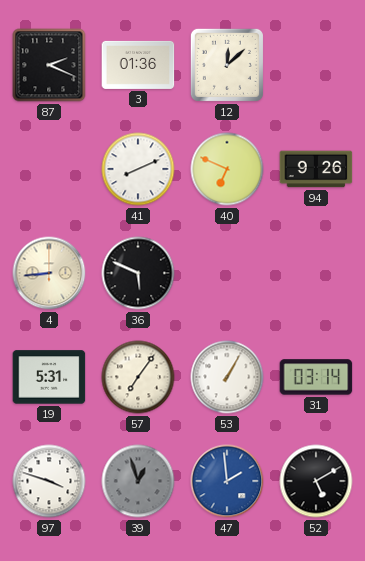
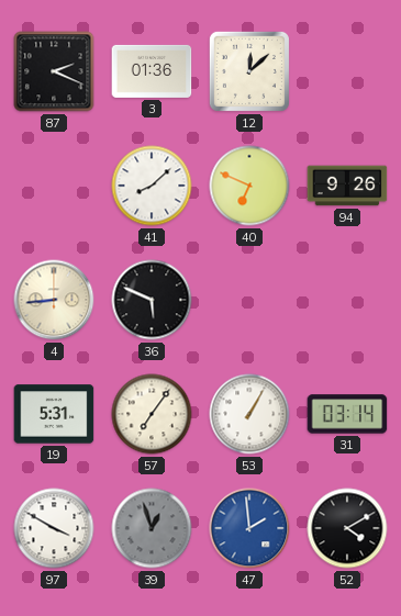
41: 8:11 -> 8:08 (152, 186)
97: 3:48 -> 3:50 (54, 528)
52: 5:10 -> 4:10 (347, 528)
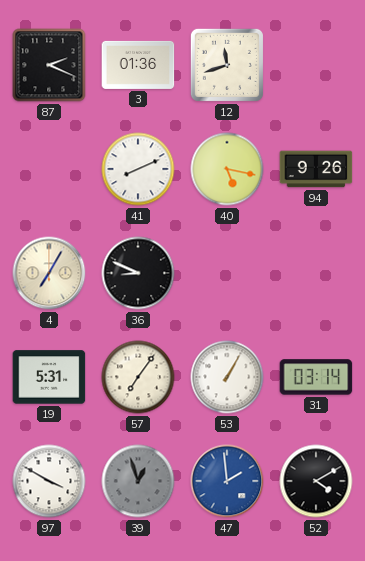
12: 12:08 -> 11:42 (227, 65)
41: 8:08 -> 8:11 (138, 169)
40: 6:49 -> 5:17 (227, 169)
4: 8:44 -> 7:05 (49, 273)
36: 5:49 -> 8:49 (138, 273)
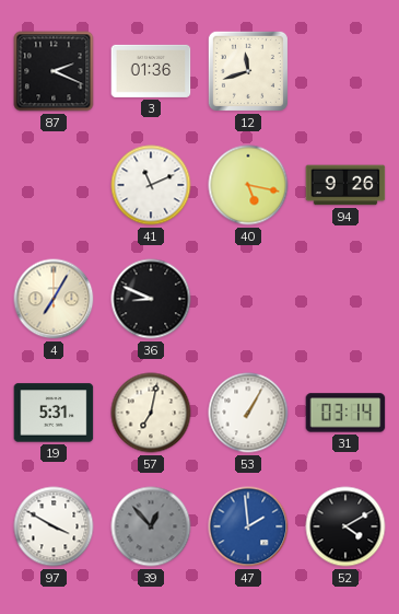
41: 8:11 -> 11:11 (151, 185)
57: 7:06 -> 7:02 (151, 413)
39: 12:57 -> 12:53 (151, 526)
